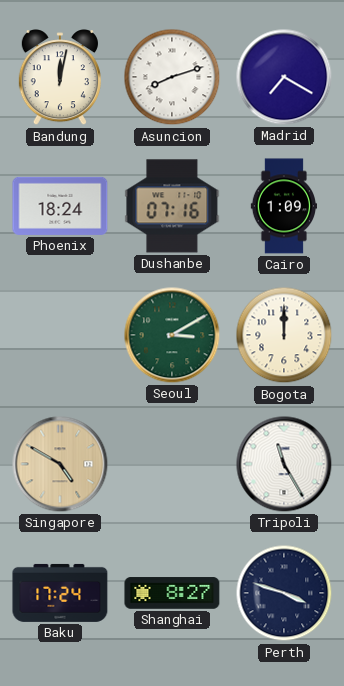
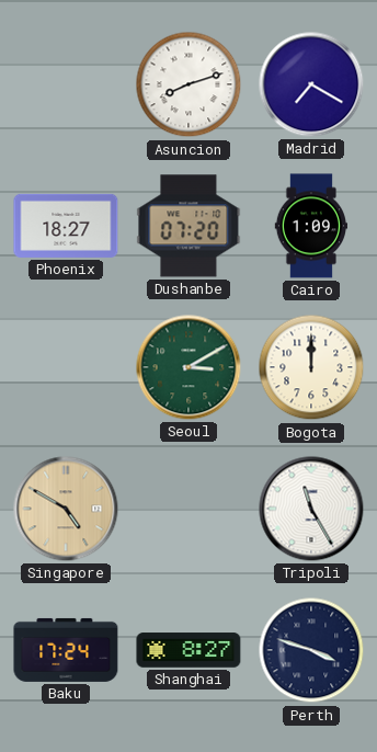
Bandung: 12:02 -> none (60, 78)
Phoenix: 18:24 -> 18:27 (66, 226)
Dushanbe: 07:16 -> 07:20 (188, 226)
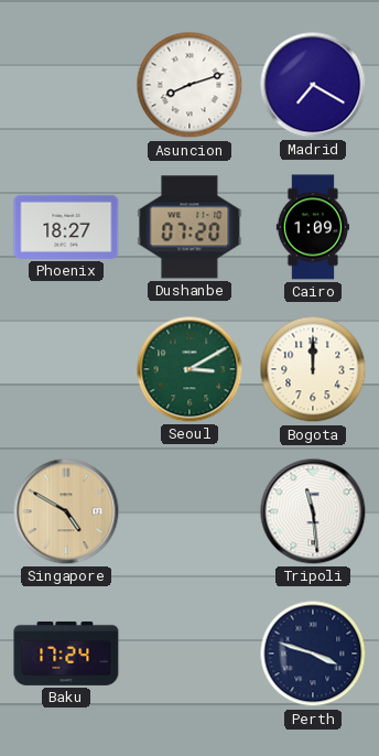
Tripoli: 11:25 -> 11:29 (313, 511)
Shanghai: 8:27 -> none (188, 650)
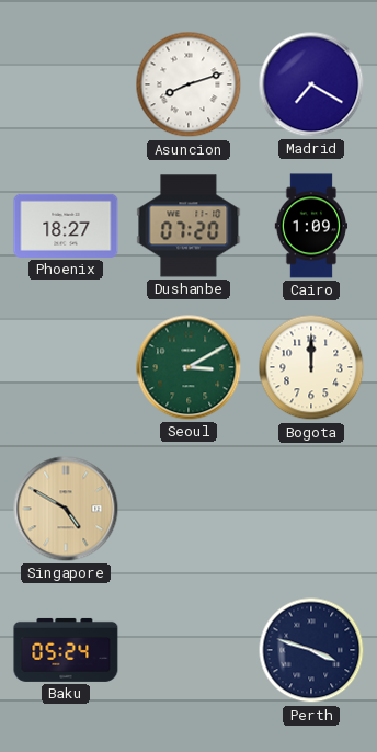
Tripoli: 11:29 -> none (313, 511)
Baku: 17:24 -> 05:24 (66, 650)
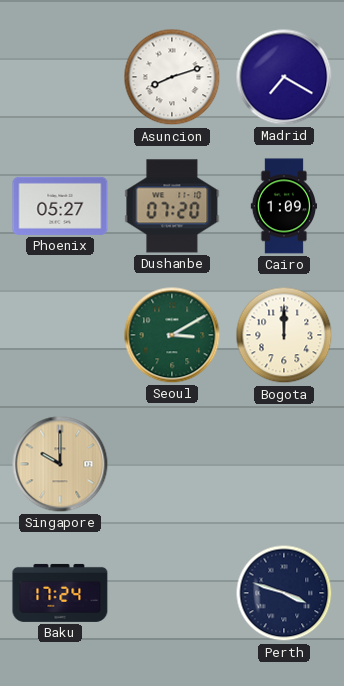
Phoenix: 18:27 -> 05:27 (60, 206)
Singapore: 4:50 -> 10:00 (60, 464)
Baku: 05:24 -> 17:24 (60, 593)
